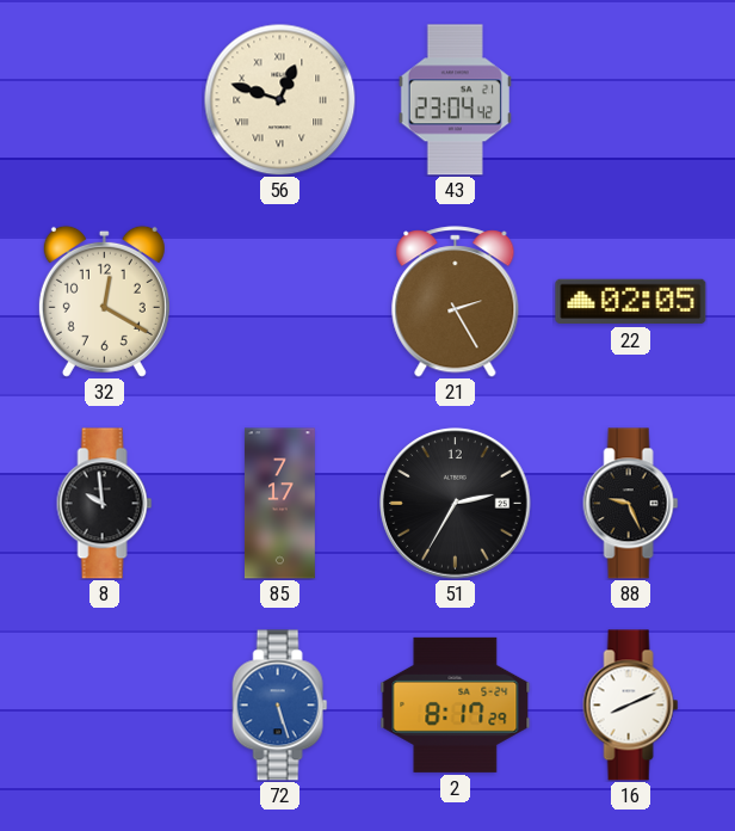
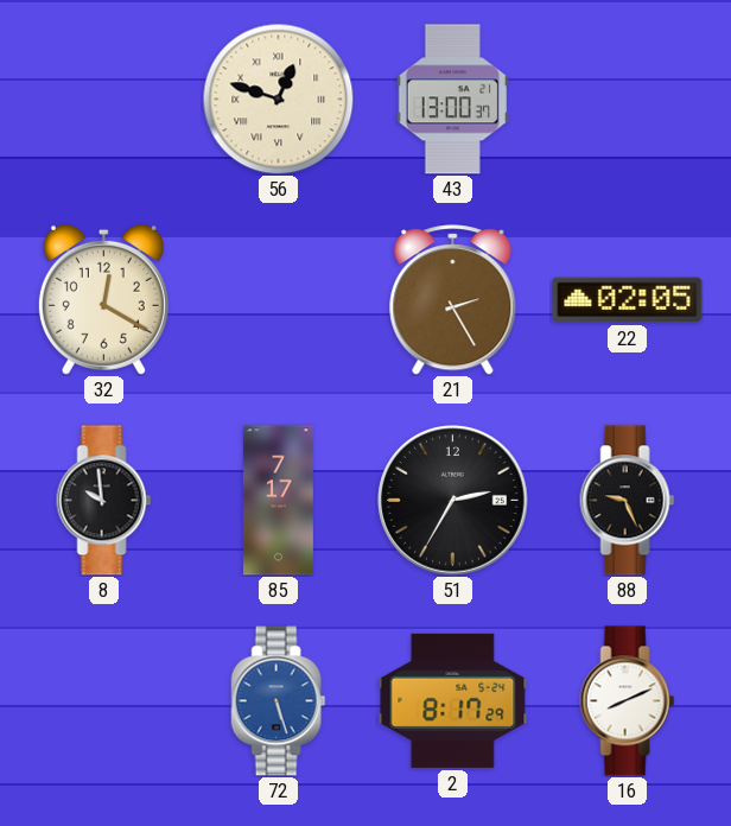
43: 23:04 -> 13:00 (452, 100)
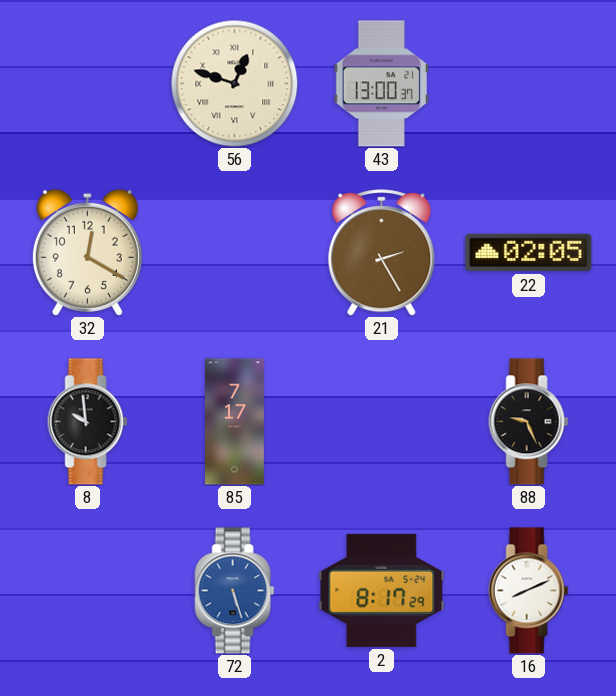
51: 2:35 -> none (453, 501)
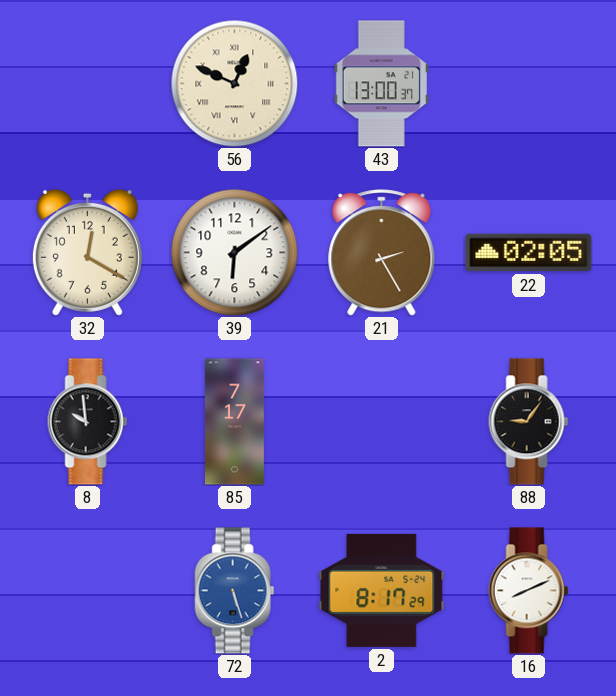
56: 12:48 -> 12:49 (234, 83)
39: none -> 6:09 (234, 252)
88: 9:26 -> 9:06 (529, 422)
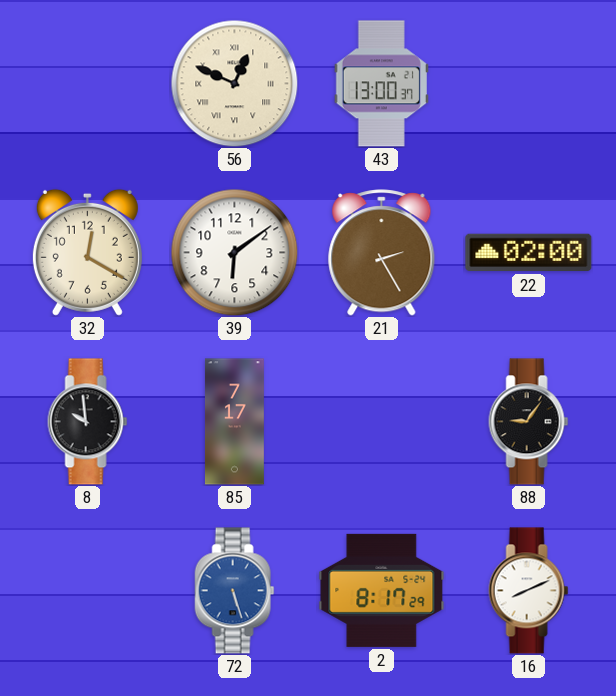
22: 02:05 -> 02:00 (529, 253)
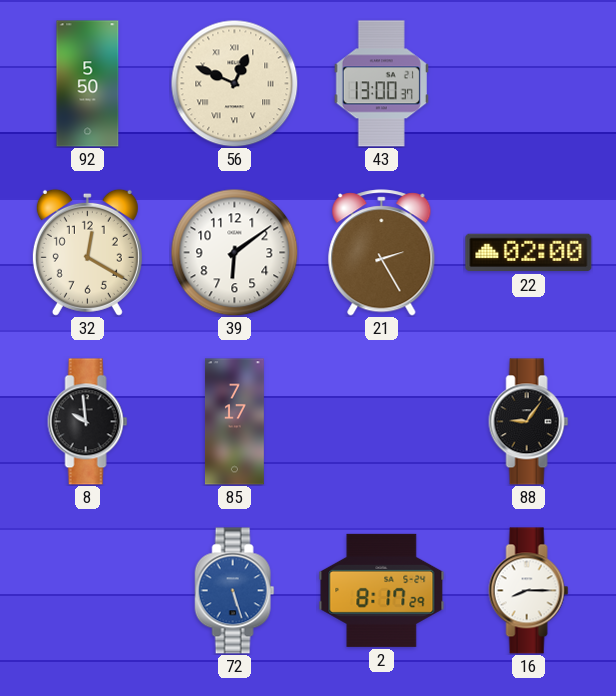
92: none -> 5:50 (88, 84)
16: 8:11 -> 8:15 (529, 591)
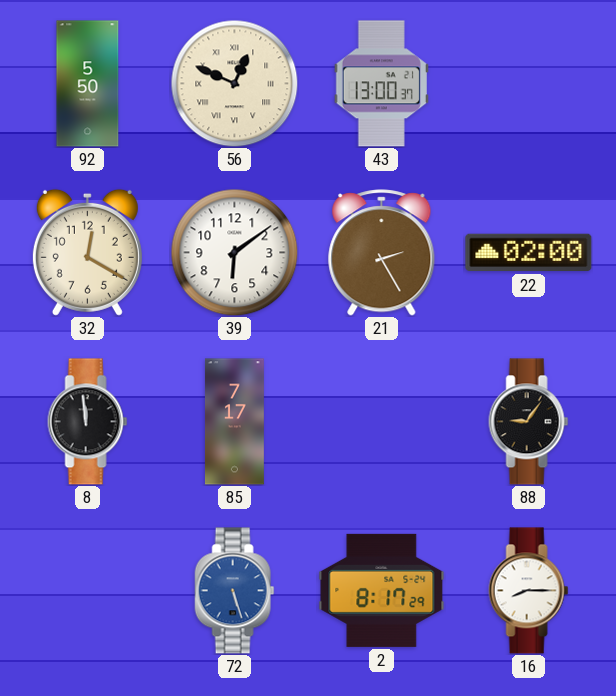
8: 9:59 -> 11:59 (88, 422)
